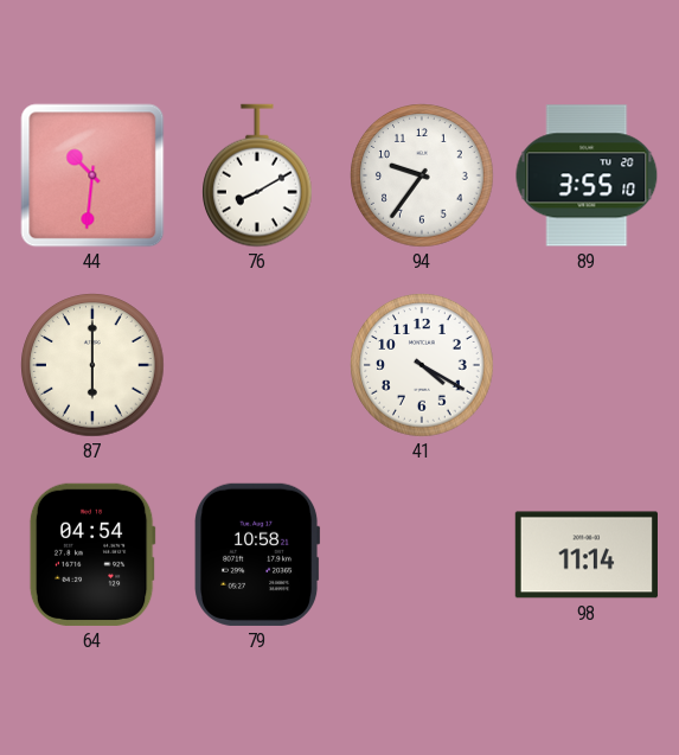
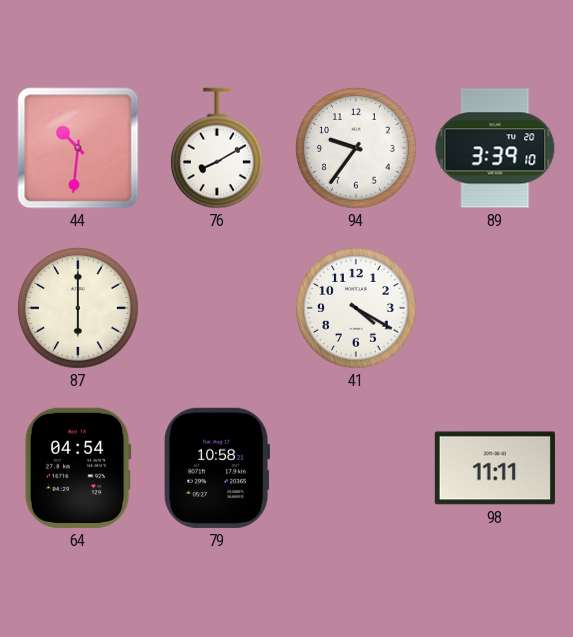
89: 3:55 -> 3:39 (495, 148)
98: 11:14 -> 11:11 (495, 468)
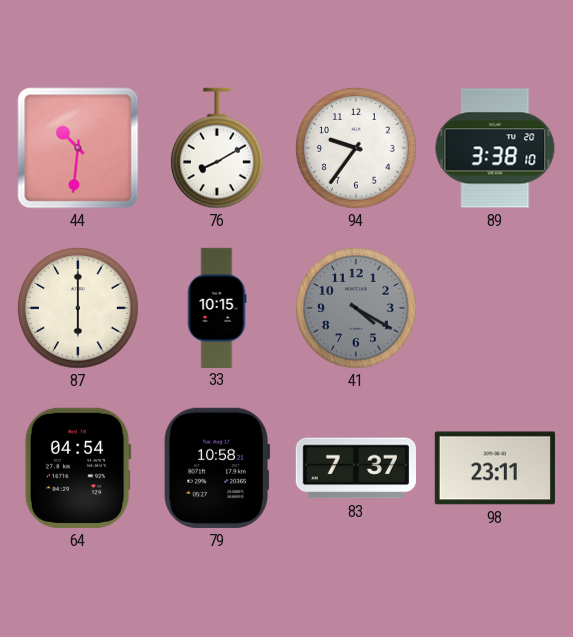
89: 3:39 -> 3:38 (495, 148)
33: none -> 10:15 (217, 307)
41 dial: white -> grey (356, 308)
83: none -> 7:37 (356, 468)
98: 11:11 -> 23:11 (495, 468)
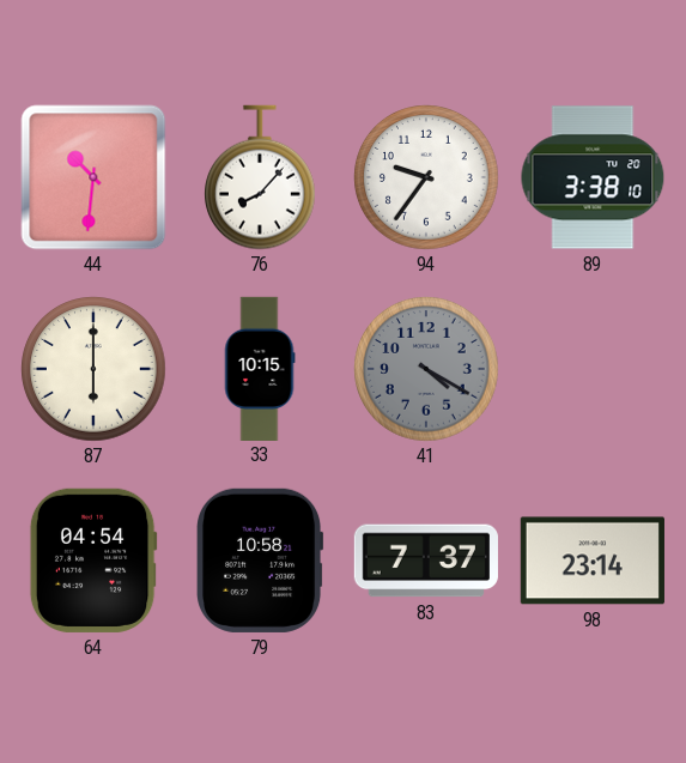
76: 8:10 -> 8:07 (261, 177)
98: 23:11 -> 23:14 (593, 561)
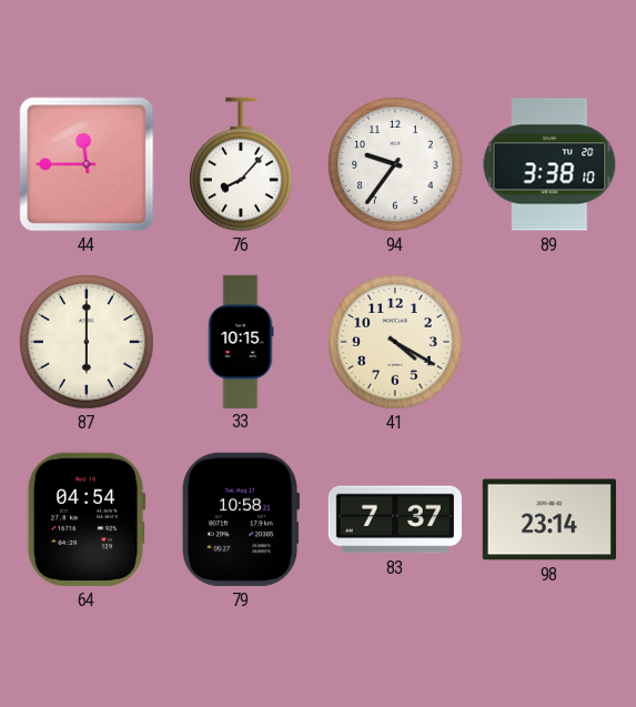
44: 10:31 -> 11:45 (87, 164)
41 dial: grey -> cream (395, 342)
